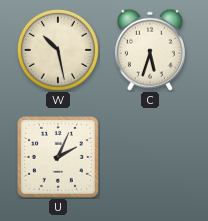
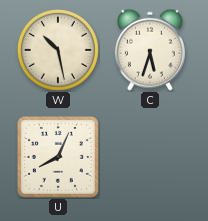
U: 2:04 -> 8:04 (58, 157)
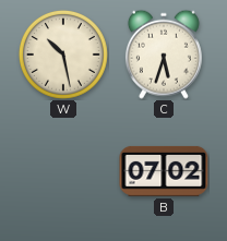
U: 8:04 -> none (58, 157)
B: none -> 07:02 (164, 171)
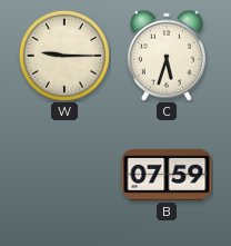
W: 10:28 -> 9:15 (64, 56)
B: 07:02 -> 07:59 (167, 175)
